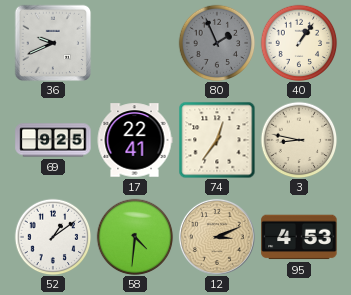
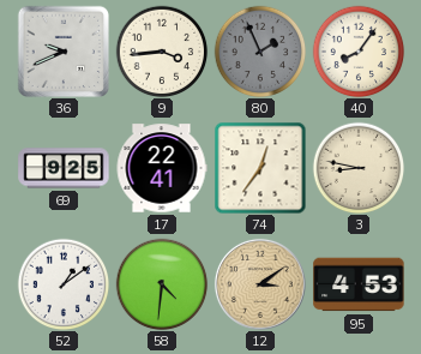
9: none -> 3:44 (162, 52)
40: 1:06 -> 8:06 (359, 52)
12: 3:11 -> 3:09 (260, 284)
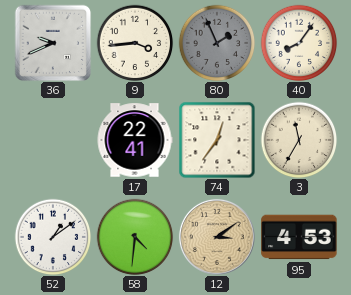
69: 9:25 -> none (64, 168)
3: 8:47 -> 11:35 (299, 140)
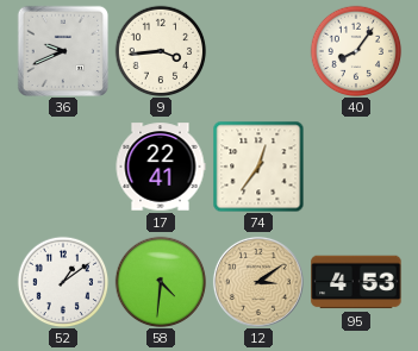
80: 1:56 -> none (217, 43)
3: 11:35 -> none (299, 140)
